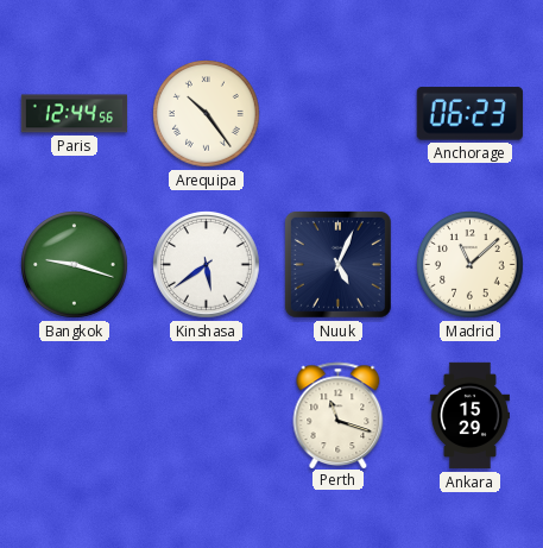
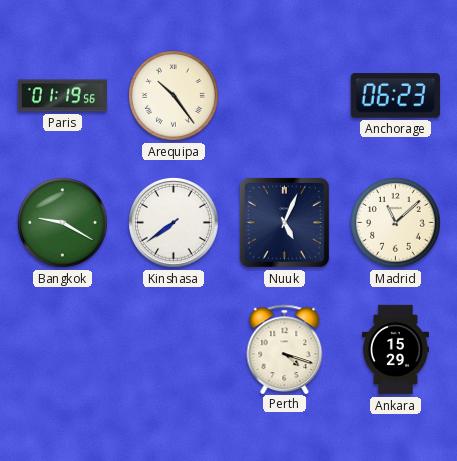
Paris: 12:44 -> 01:19 (63, 96)
Bangkok: 9:18 -> 9:20 (63, 223)
Kinshasa: 5:39 -> 7:39 (174, 223)
Perth: 11:18 -> 4:18 (285, 349)
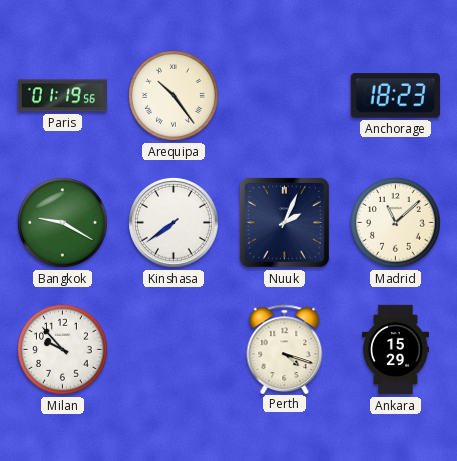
Anchorage: 06:23 -> 18:23 (395, 96)
Nuuk: 5:04 -> 2:04 (284, 222)
Milan: none -> 9:53 (63, 350)
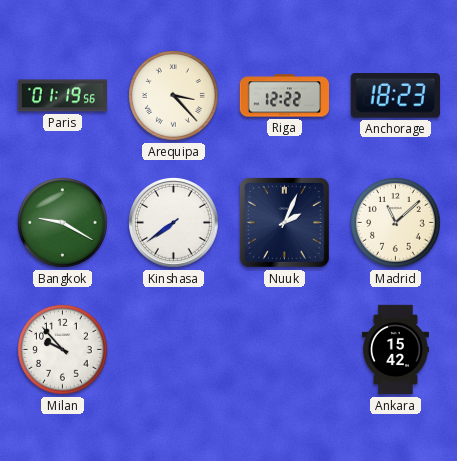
Arequipa: 10:24 -> 3:23 (174, 96)
Riga: none -> 12:22 (284, 96)
Perth: 4:18 -> none (285, 349)
Ankara: 15:29 -> 15:42 (395, 350)
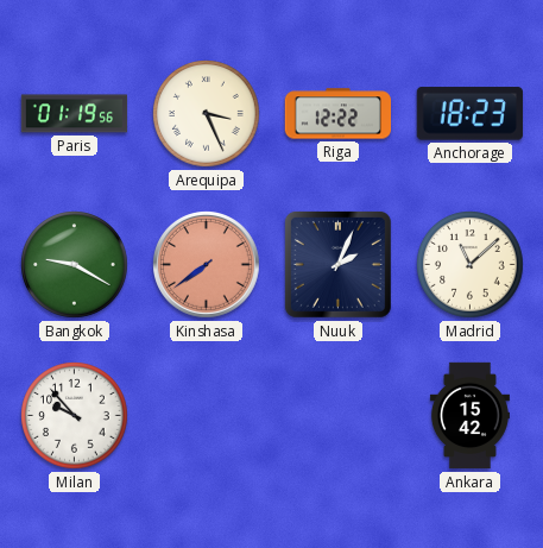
Arequipa: 3:23 -> 3:26 (207, 114)
Kinshasa dial: white -> salmon (207, 265)
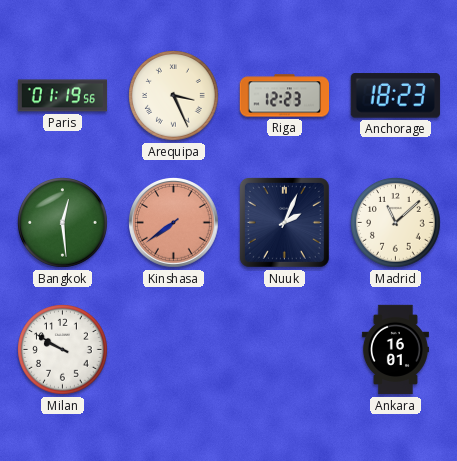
Riga: 12:22 -> 12:23 (284, 96)
Bangkok: 9:20 -> 12:29 (63, 223)
Milan: 9:53 -> 9:50 (63, 350)
Ankara: 15:42 -> 16:01 (395, 350)
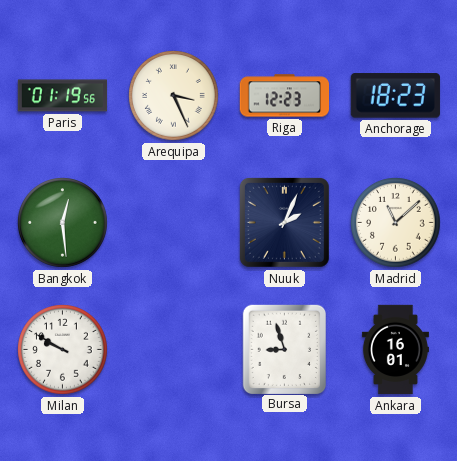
Kinshasa: 7:39 -> none (174, 223)
Bursa: none -> 8:57 (284, 349)
